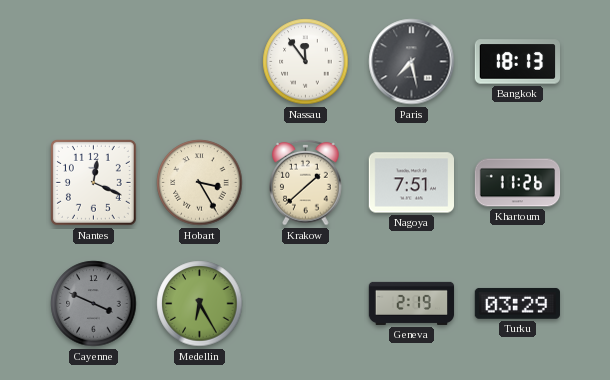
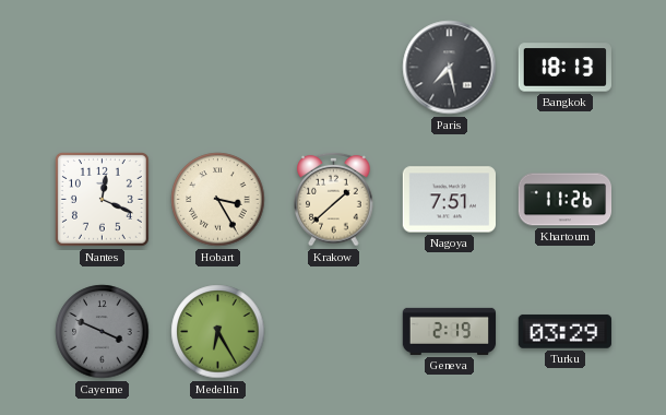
Nassau: 11:54 -> none (306, 62)
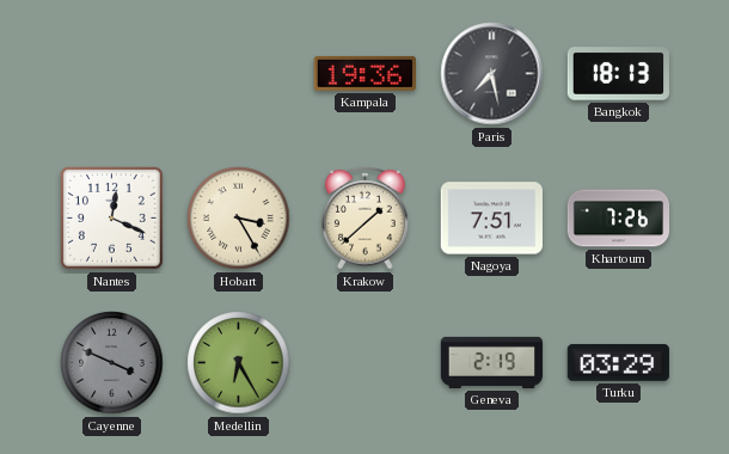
Kampala: none -> 19:36 (364, 73)
Khartoum: 11:26 -> 7:26 (619, 219)
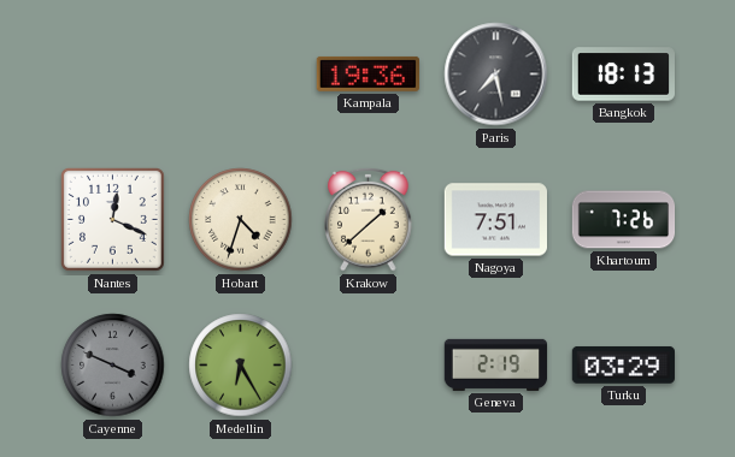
Hobart: 3:25 -> 4:33 (241, 220)
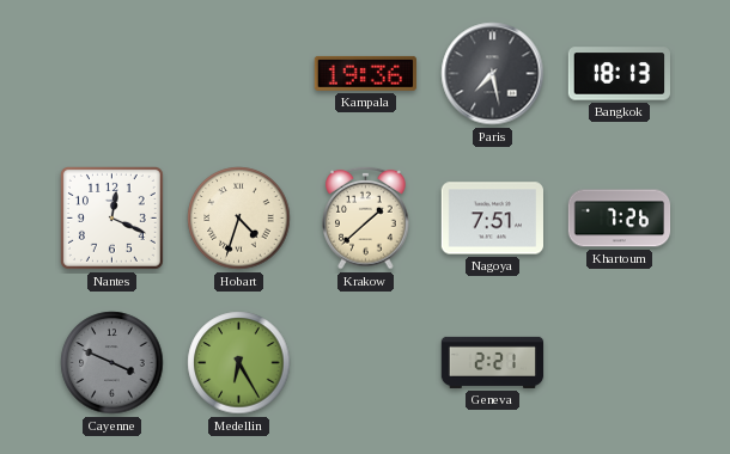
Geneva: 2:19 -> 2:21 (493, 362)
Turku: 03:29 -> none (623, 364)
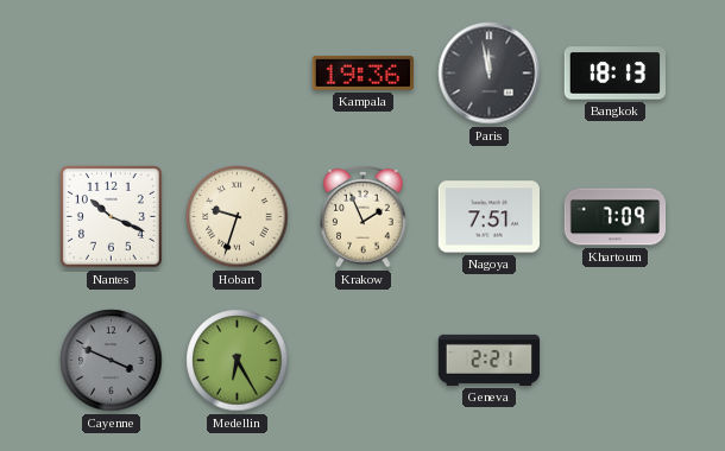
Paris: 7:28 -> 11:58 (490, 74)
Nantes: 12:19 -> 10:19 (111, 216)
Hobart: 4:33 -> 9:33 (238, 217)
Krakow: 1:38 -> 1:56 (364, 216)
Khartoum: 7:26 -> 7:09 (616, 217)
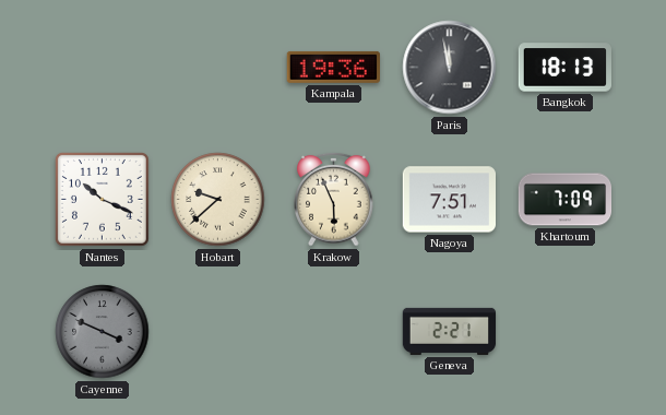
Hobart: 9:33 -> 9:38 (218, 200)
Krakow: 1:56 -> 5:56 (334, 199)
Medellin: 6:25 -> none (238, 361)
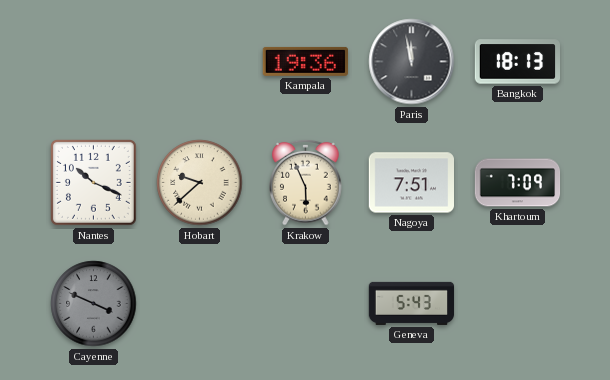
Geneva: 2:21 -> 5:43 (412, 303)
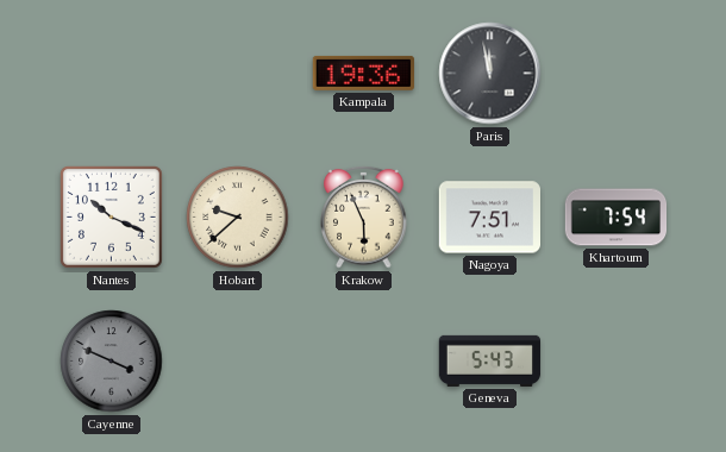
Bangkok: 18:13 -> none (518, 62)
Khartoum: 7:09 -> 7:54 (617, 218)
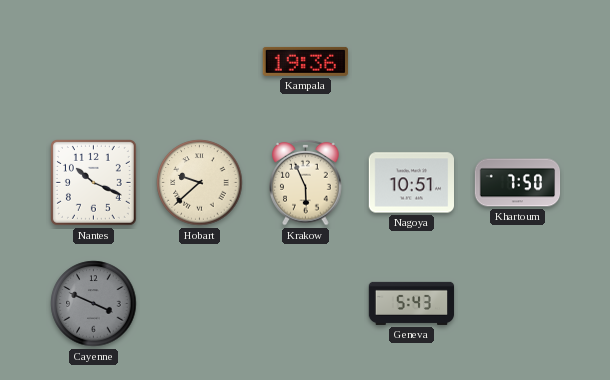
Paris: 11:58 -> none (490, 74)
Nagoya: 7:51 -> 10:51 (411, 183)
Khartoum: 7:54 -> 7:50 (518, 183)
